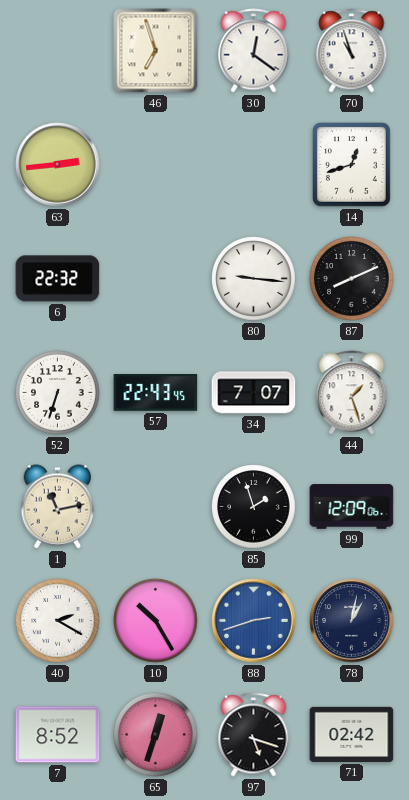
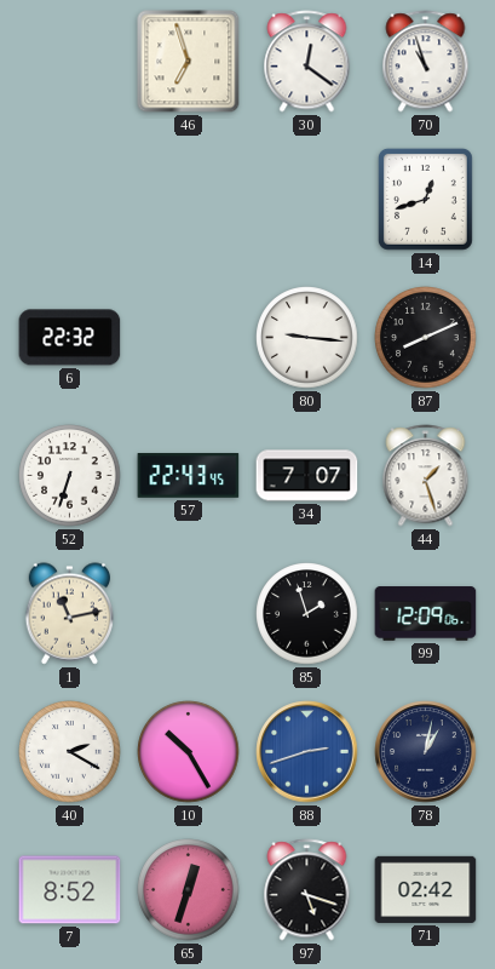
63: 2:44 -> none (58, 165)
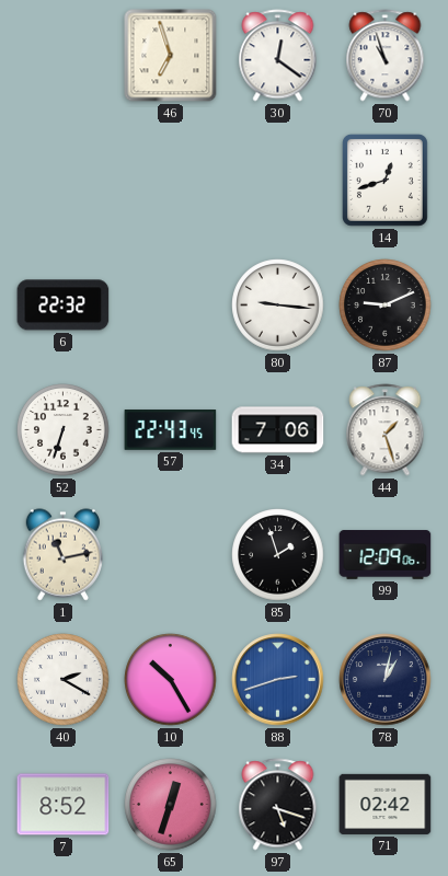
87: 8:11 -> 9:11 (386, 306)
34: 7:07 -> 7:06 (278, 430)
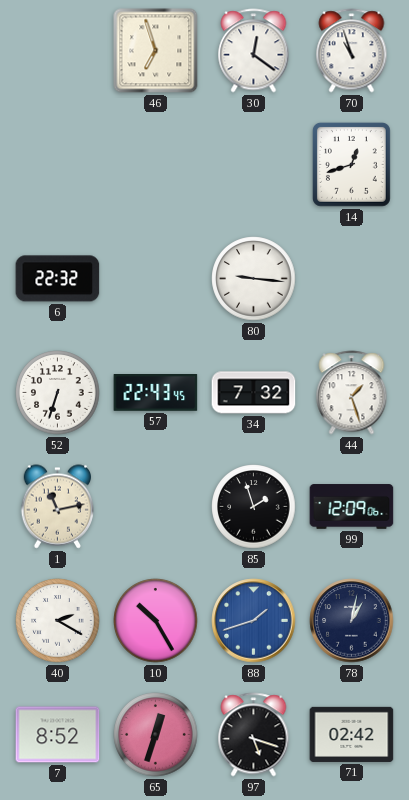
87: 9:11 -> none (386, 306)
34: 7:06 -> 7:32 (254, 393)
88: 2:42 -> 1:42 (254, 621)
